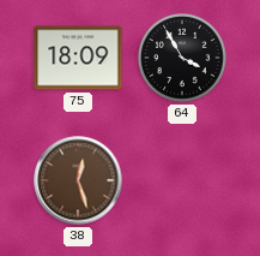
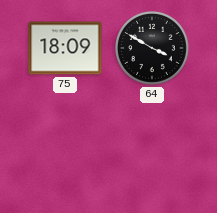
64: 3:55 -> 3:50 (153, 49)
38: 12:27 -> none (78, 180)
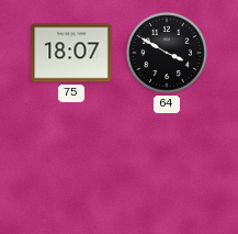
75: 18:09 -> 18:07 (71, 53)
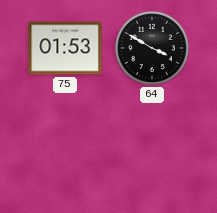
75: 18:07 -> 01:53 (65, 48)
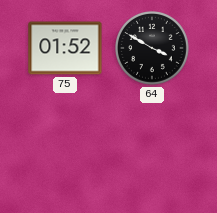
75: 01:53 -> 01:52 (65, 48)
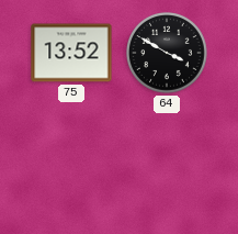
75: 01:52 -> 13:52 (71, 53)
